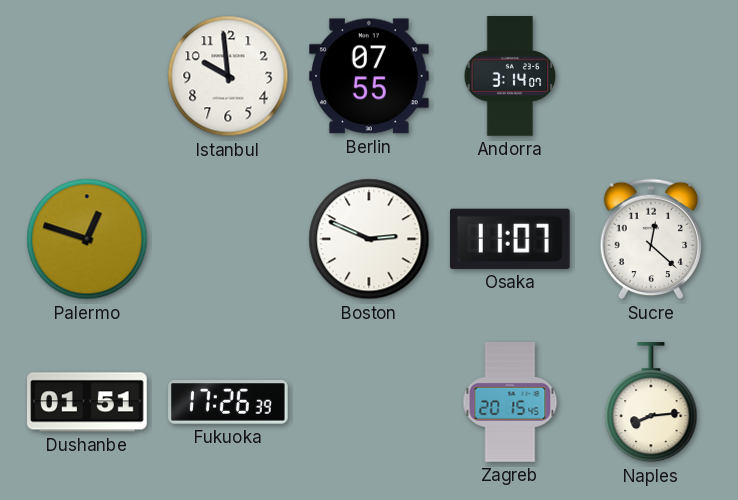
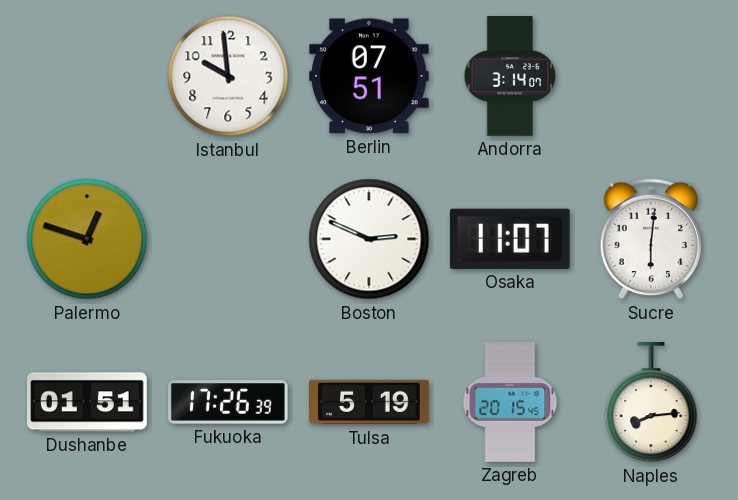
Berlin: 07:55 -> 07:51 (370, 76)
Sucre: 12:22 -> 6:01 (650, 239)
Tulsa: none -> 5:19 (369, 402)
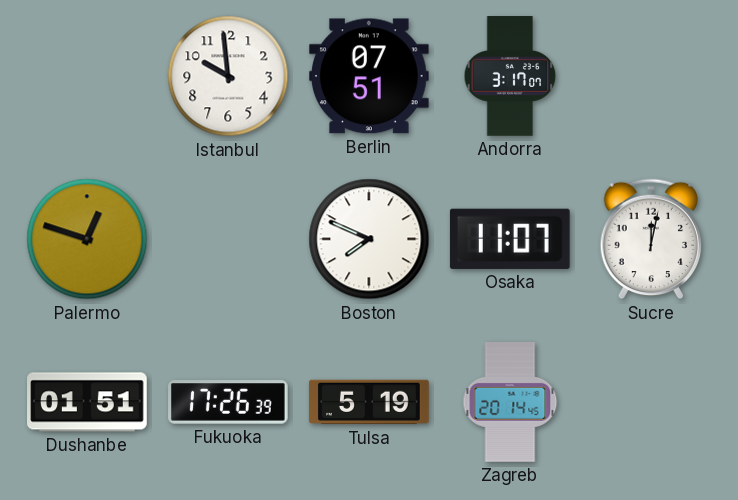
Andorra: 3:14 -> 3:17 (510, 76)
Boston: 2:49 -> 7:49 (369, 239)
Sucre: 6:01 -> 12:02 (650, 239)
Zagreb: 20:15 -> 20:14 (510, 402)
Naples: 8:14 -> none (651, 403)
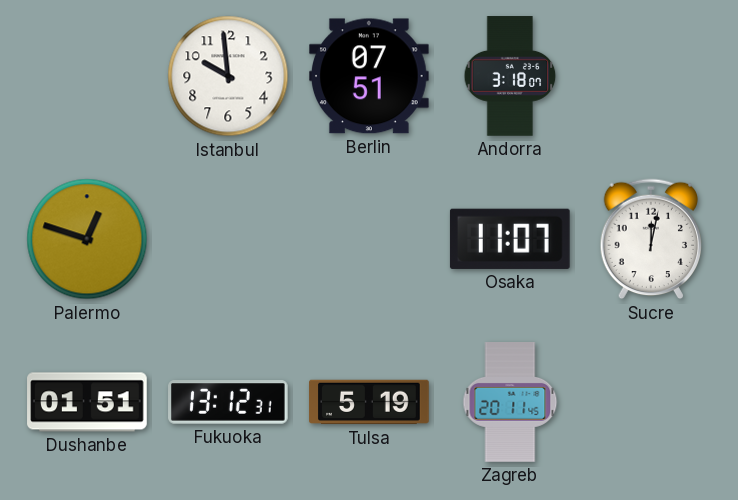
Andorra: 3:17 -> 3:18 (510, 76)
Boston: 7:49 -> none (369, 239)
Fukuoka: 17:26 -> 13:12 (228, 402)
Zagreb: 20:14 -> 20:11 (510, 402)
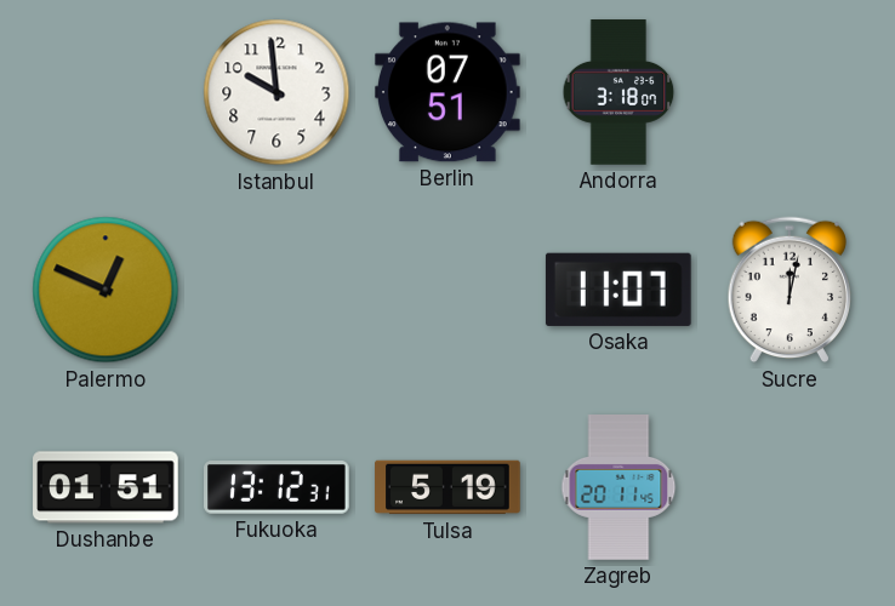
Palermo: 12:48 -> 12:49 (106, 290)
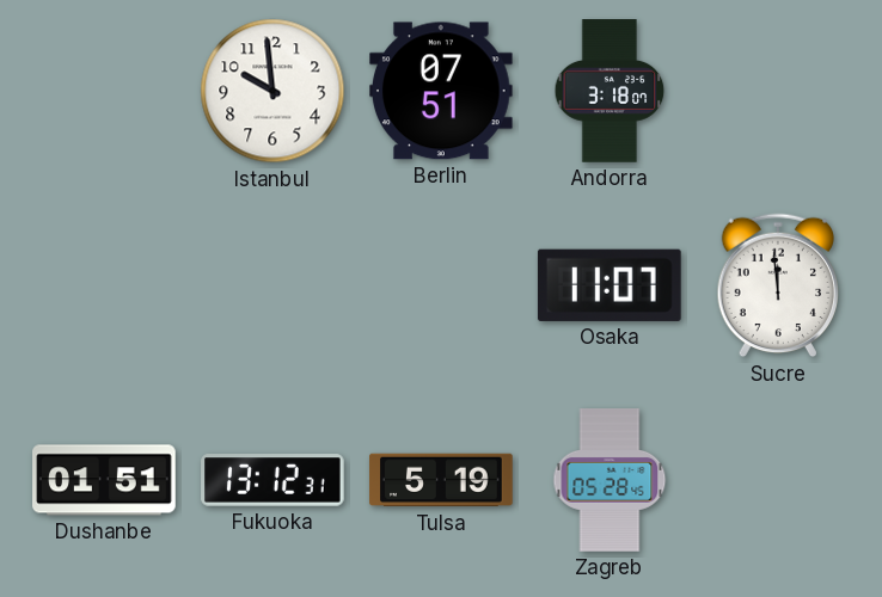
Palermo: 12:49 -> none (106, 290)
Sucre: 12:02 -> 11:59 (777, 285)
Zagreb: 20:11 -> 05:28 (610, 480)
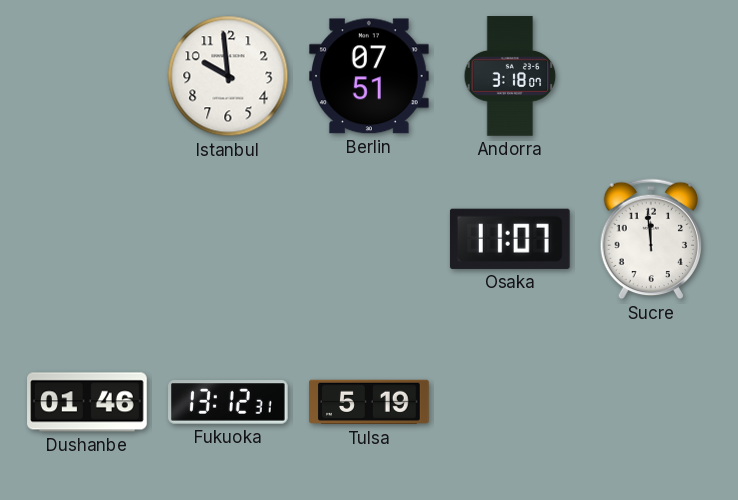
Dushanbe: 01:51 -> 01:46 (87, 402)
Zagreb: 05:28 -> none (610, 480)
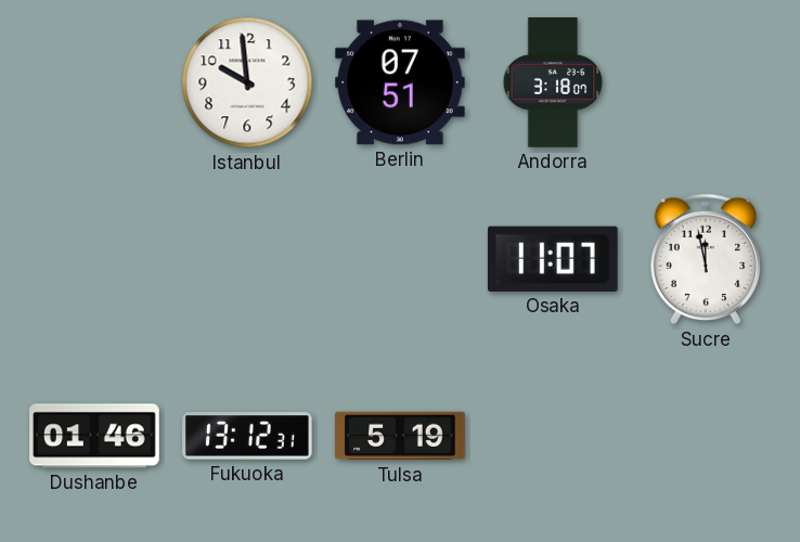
Sucre: 11:59 -> 11:58 (705, 259)
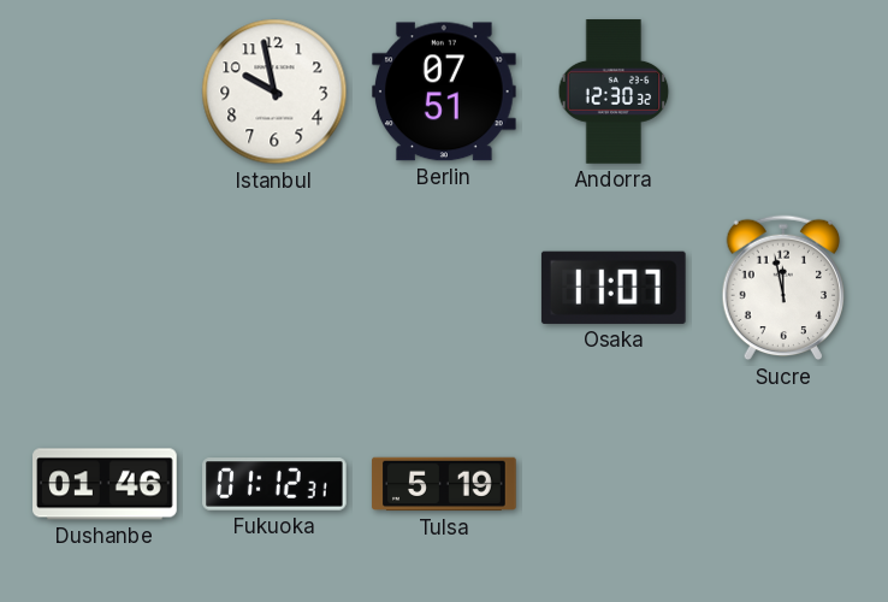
Istanbul: 9:59 -> 9:58 (274, 92)
Andorra: 3:18 -> 12:30 (614, 92)
Fukuoka: 13:12 -> 01:12 (274, 484)
